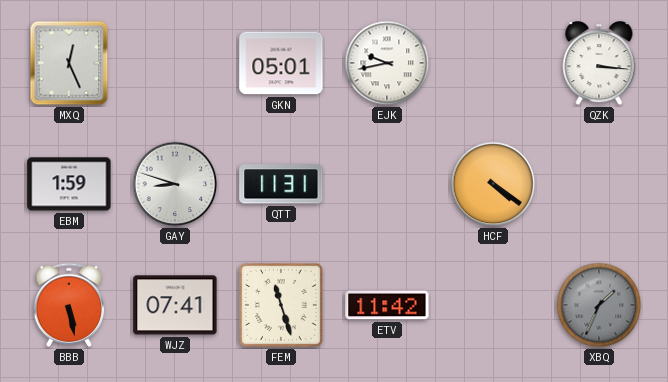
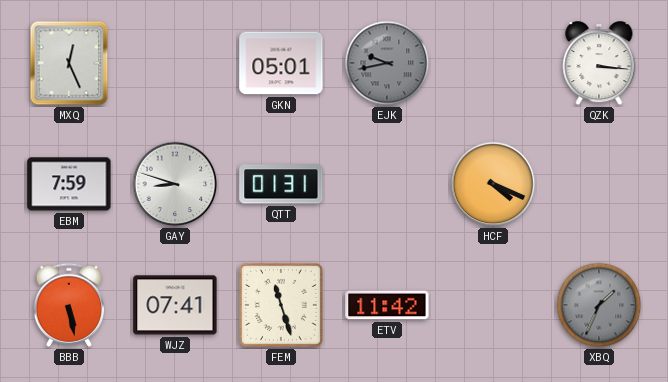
EJK dial: white -> grey (387, 63)
EBM: 1:59 -> 7:59 (69, 184)
QTT: 11:31 -> 01:31 (281, 184)
HCF: 4:21 -> 4:19 (493, 184)
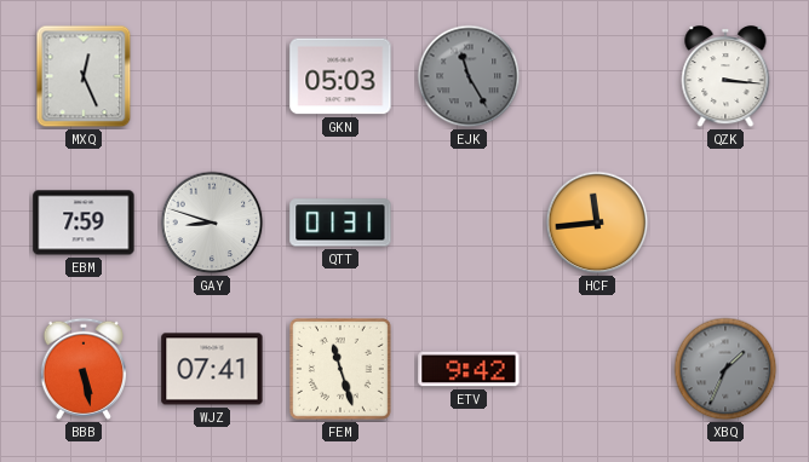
GKN: 05:01 -> 05:03 (340, 76)
EJK: 9:43 -> 11:25 (469, 76)
HCF: 4:19 -> 11:44 (597, 223)
ETV: 11:42 -> 9:42 (469, 369)
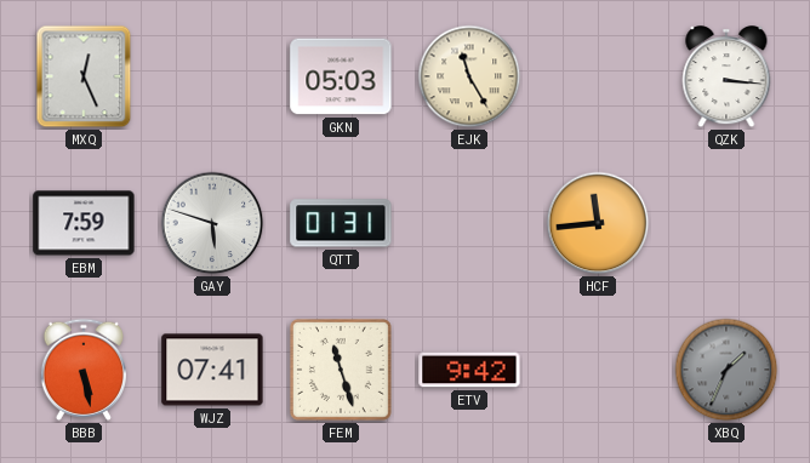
EJK dial: grey -> cream (469, 76)
GAY: 8:48 -> 5:48 (212, 223)
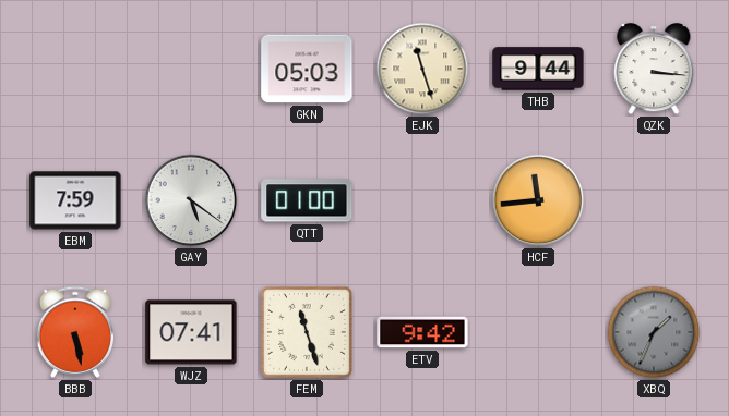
MXQ: 12:26 -> none (84, 76)
EJK: 11:25 -> 11:27 (422, 69)
THB: none -> 9:44 (538, 69)
GAY: 5:48 -> 5:21 (191, 200)
QTT: 01:31 -> 01:00 (307, 200)
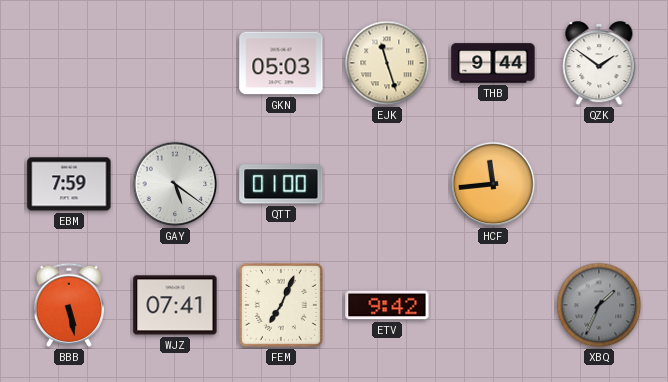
QZK: 3:16 -> 1:51 (599, 64)
FEM: 11:27 -> 7:04 (281, 305)
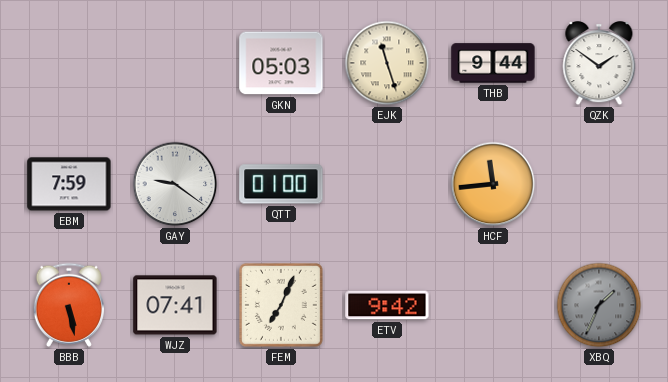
GAY: 5:21 -> 9:21 (175, 184)
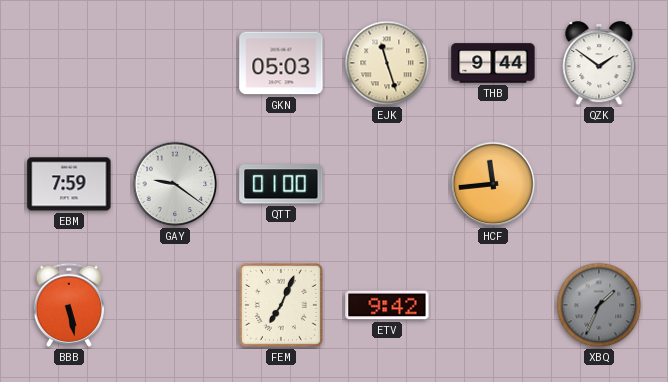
WJZ: 07:41 -> none (175, 305)
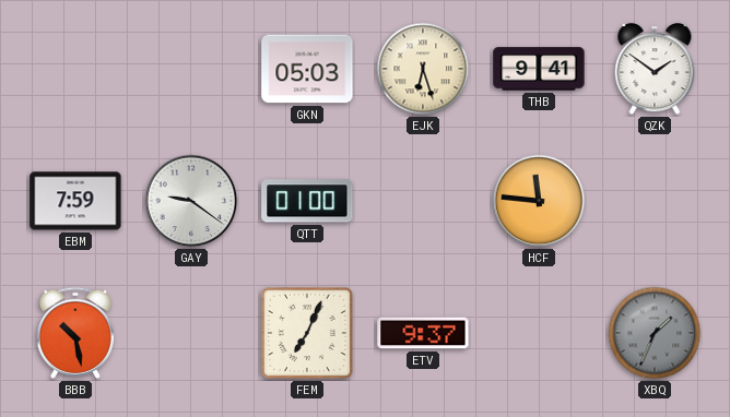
EJK: 11:27 -> 6:27 (423, 69)
THB: 9:44 -> 9:41 (539, 69)
HCF: 11:44 -> 11:46 (539, 201)
BBB: 5:28 -> 10:28 (75, 333)
ETV: 9:42 -> 9:37 (423, 333)
